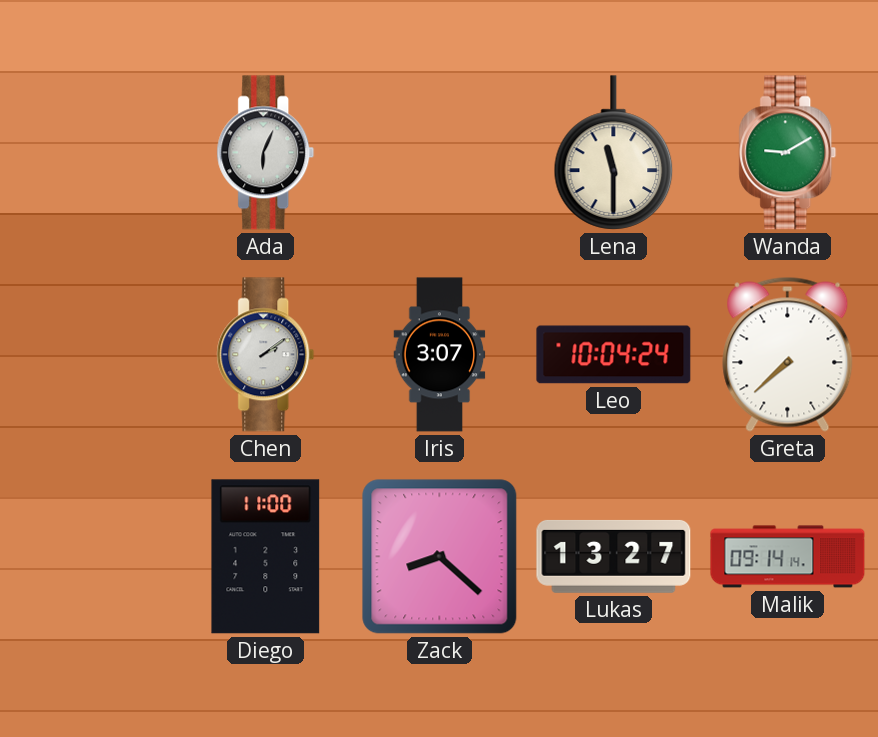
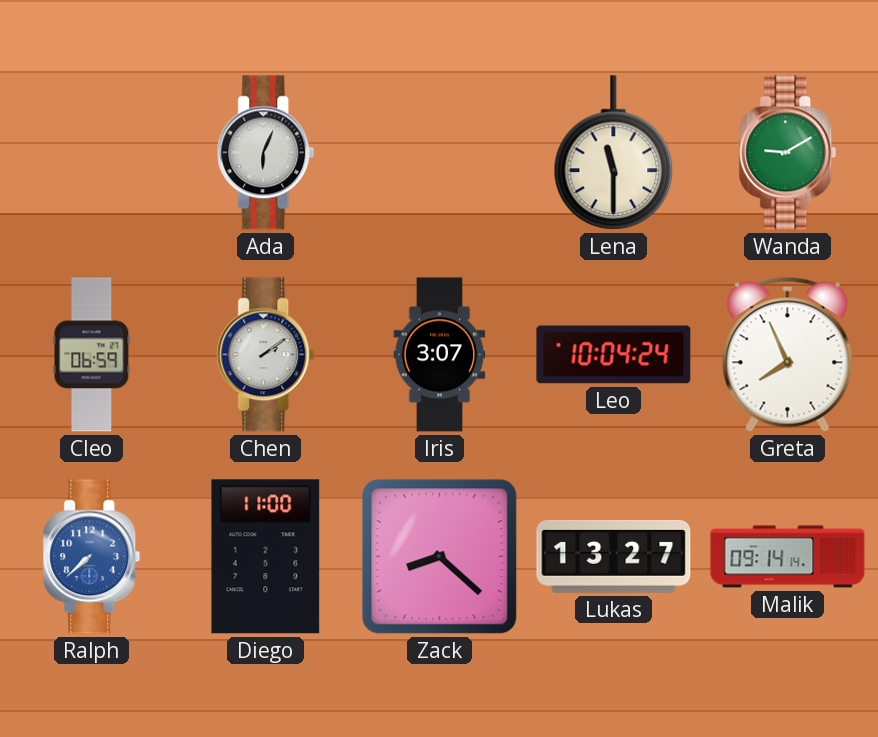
Cleo: none -> 06:59 (92, 355)
Greta: 7:38 -> 7:56 (788, 354)
Ralph: none -> 7:38 (92, 557)
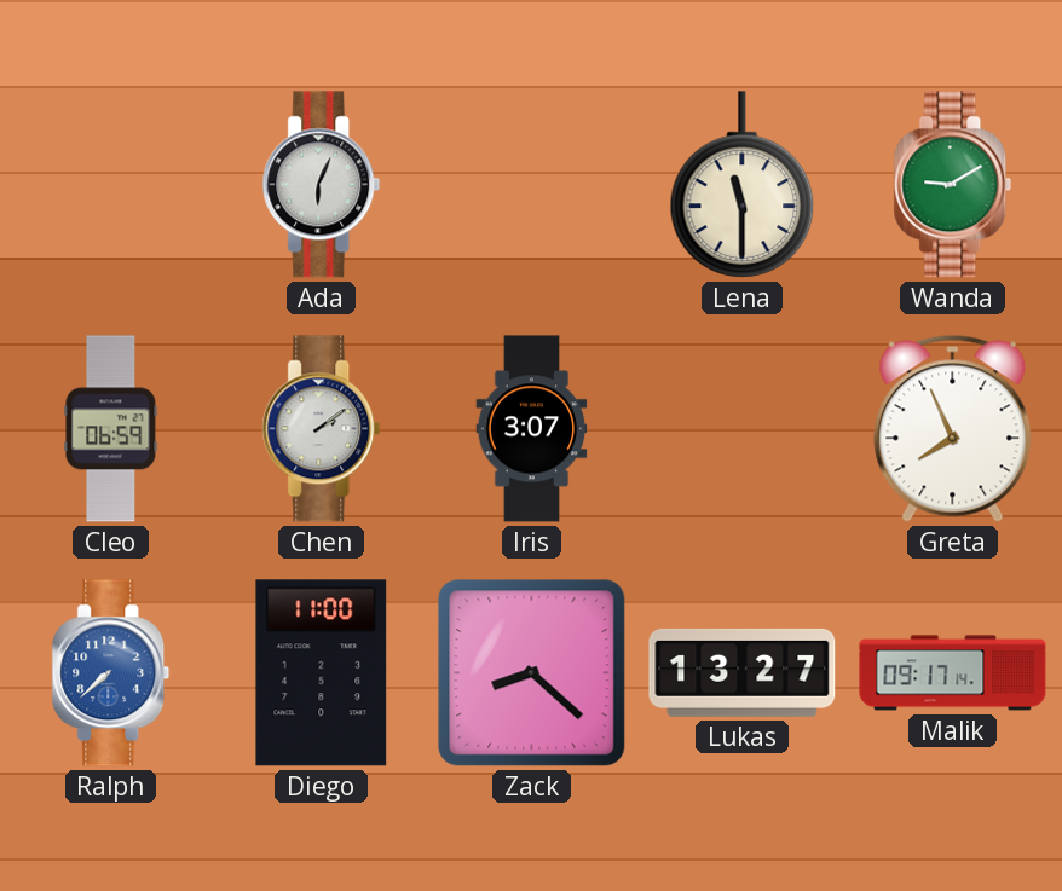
Leo: 10:04 -> none (614, 355)
Malik: 09:14 -> 09:17 (953, 673)
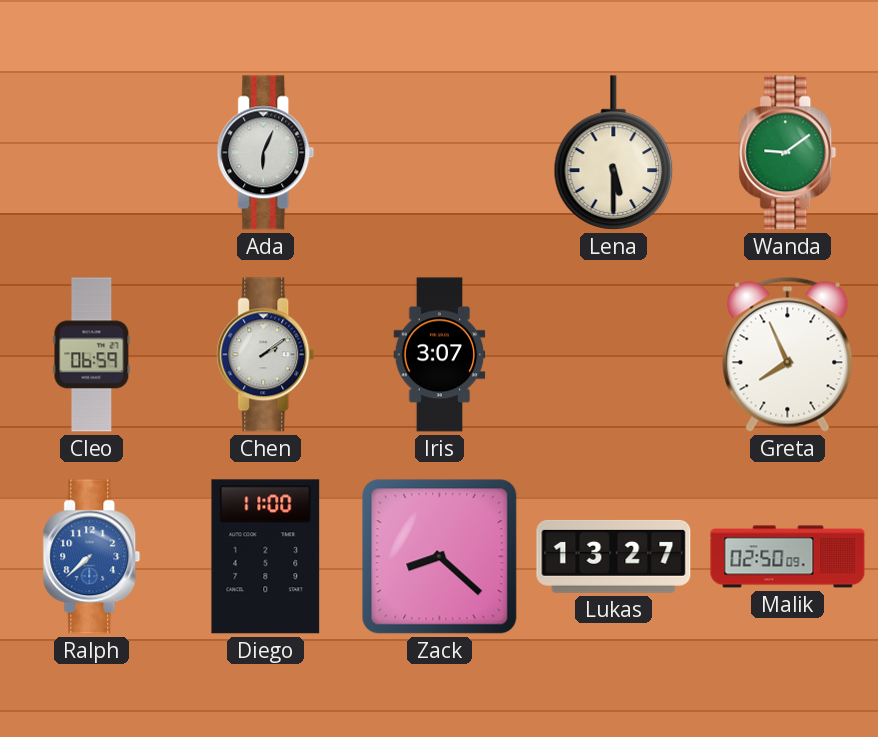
Lena: 11:30 -> 5:30 (614, 153)
Wanda: 9:10 -> 9:09 (788, 153)
Malik: 09:17 -> 02:50 (788, 557)
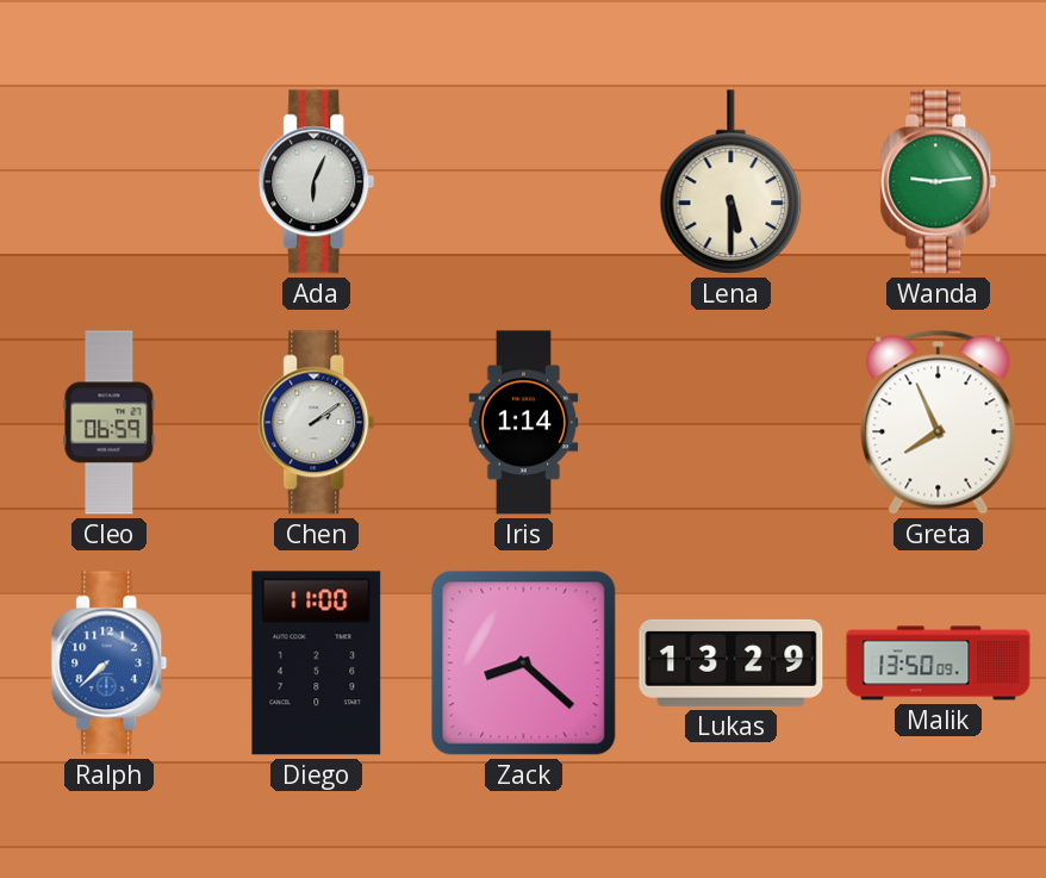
Wanda: 9:09 -> 9:14 (939, 182)
Iris: 3:07 -> 1:14 (524, 423)
Lukas: 13:27 -> 13:29 (731, 662)
Malik: 02:50 -> 13:50 (939, 664)
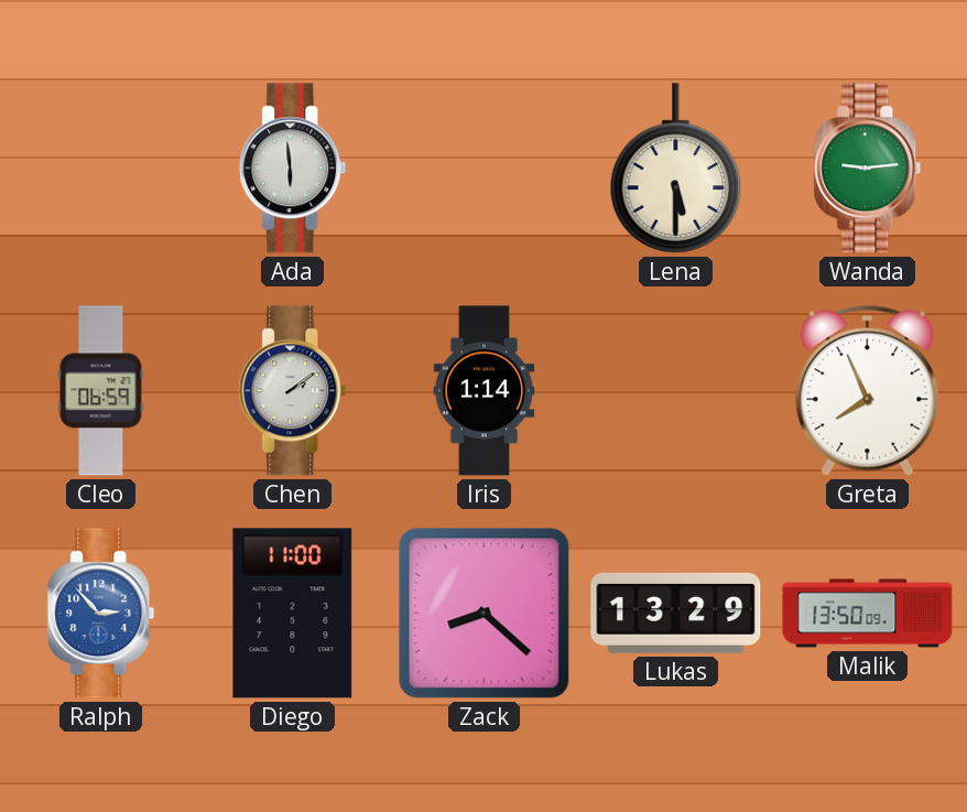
Ada: 6:04 -> 5:59 (293, 169)
Ralph: 7:38 -> 2:53 (101, 614)
